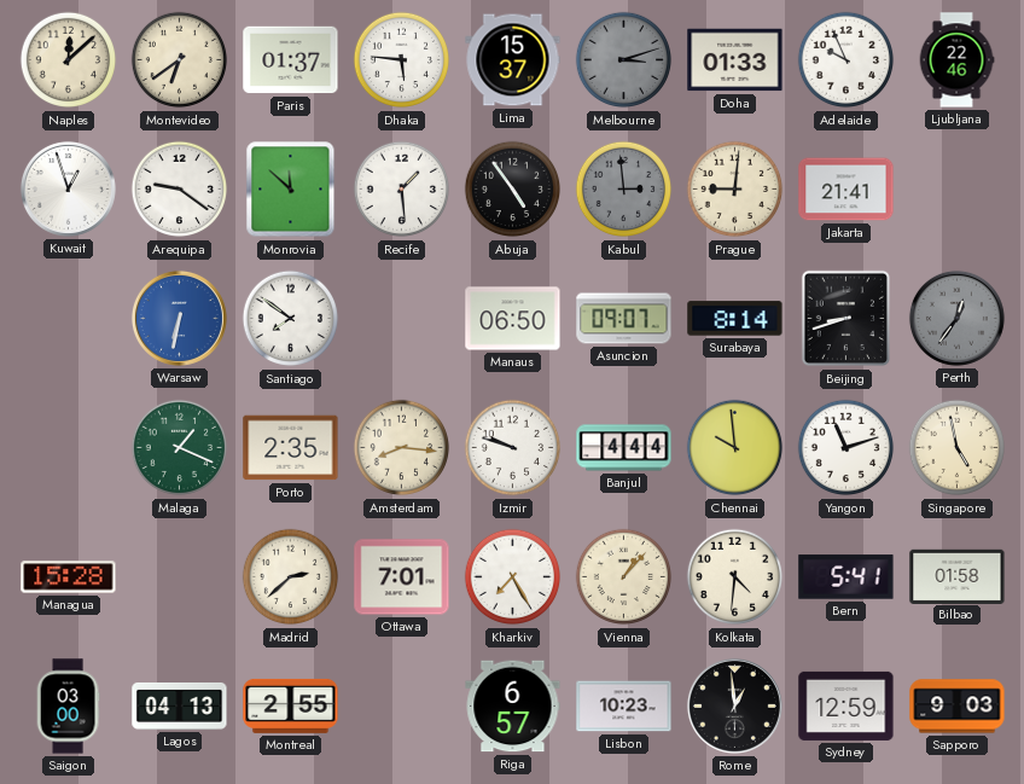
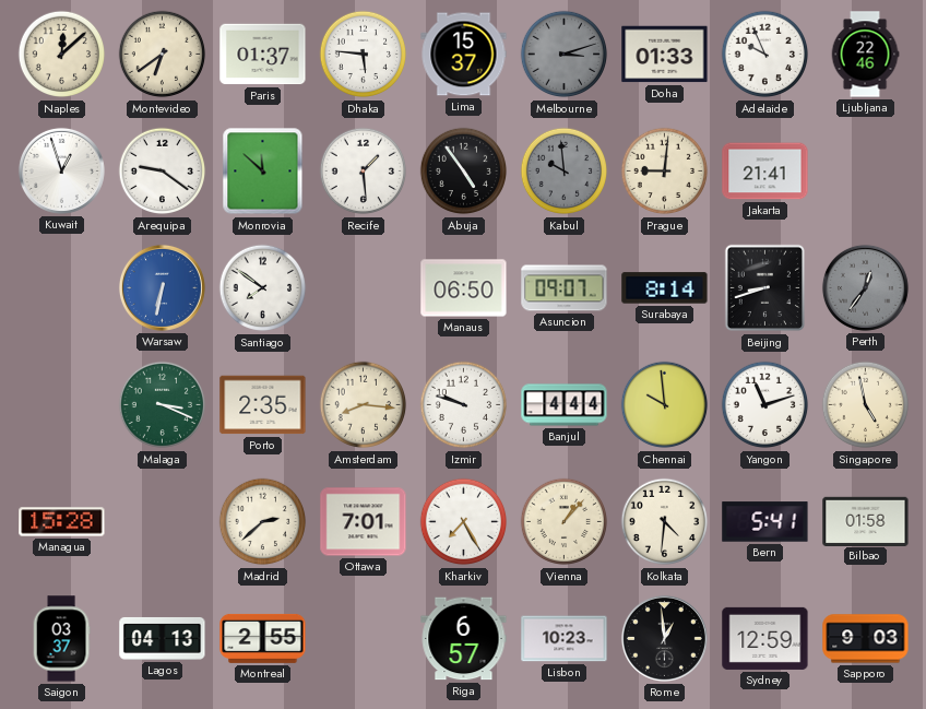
Kabul: 2:59 -> 9:59 (565, 172)
Malaga: 1:19 -> 3:19 (163, 405)
Saigon: 03:00 -> 03:37 (61, 639)
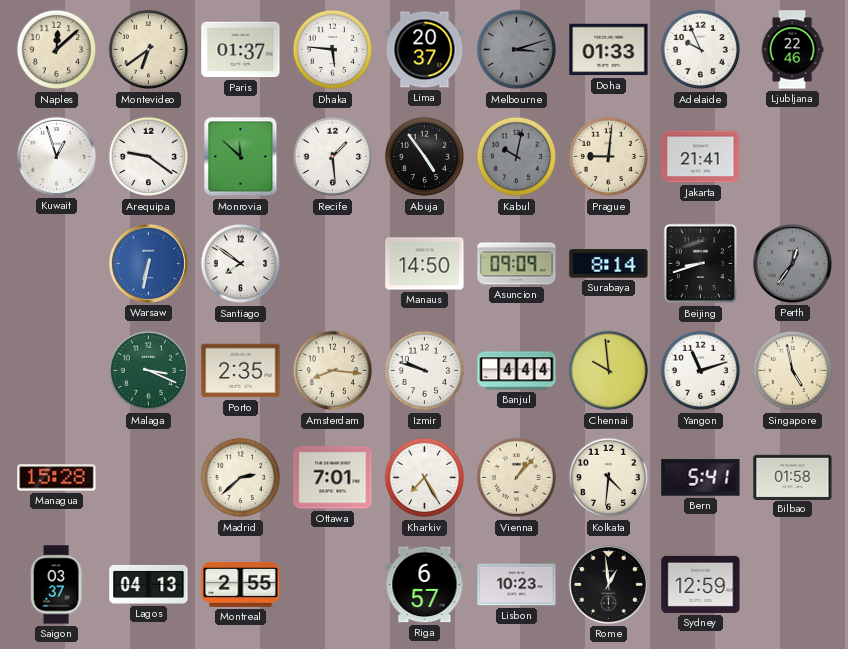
Lima: 15:37 -> 20:37 (425, 50)
Kabul: 9:59 -> 10:02 (517, 157)
Manaus: 06:50 -> 14:50 (425, 264)
Asuncion: 09:07 -> 09:09 (517, 264)
Sapporo: 9:03 -> none (866, 639)
